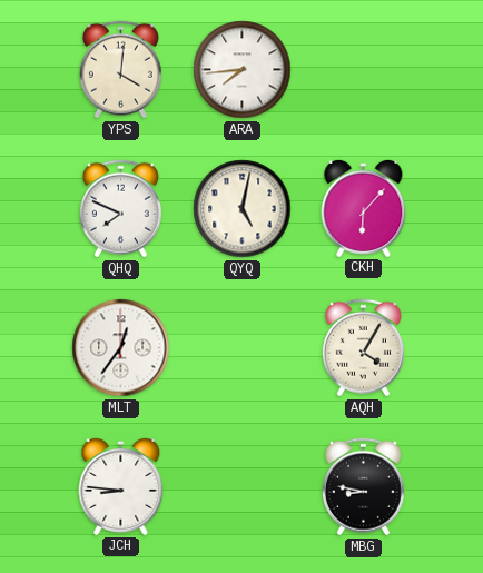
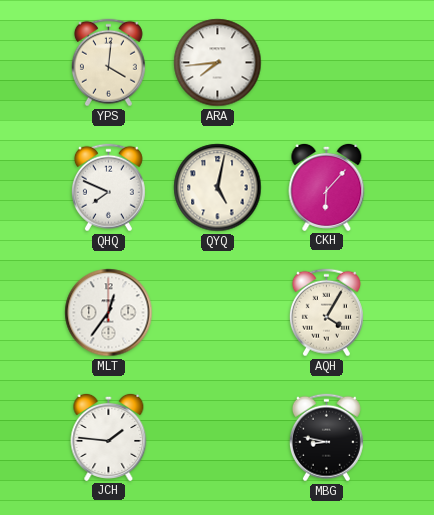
JCH: 8:46 -> 1:46 (109, 437)
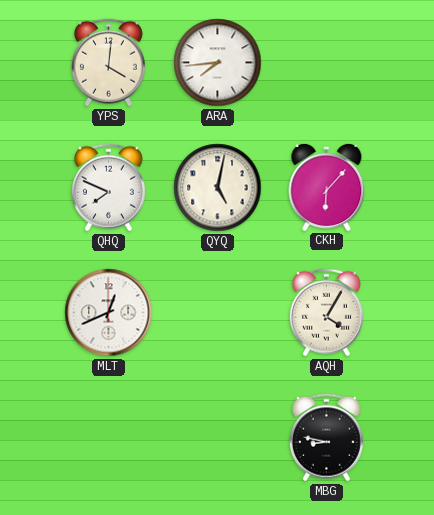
MLT: 12:36 -> 12:41 (109, 313)
JCH: 1:46 -> none (109, 437)
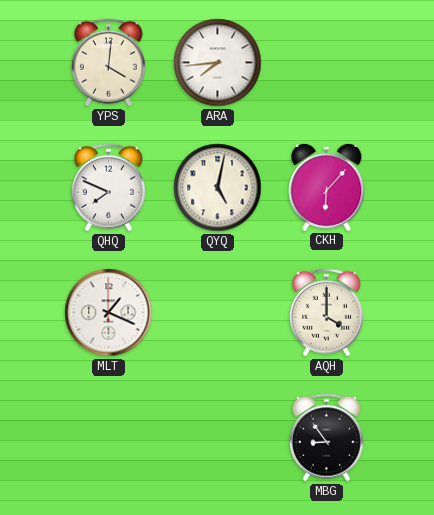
MLT: 12:41 -> 1:19 (109, 313)
AQH: 4:05 -> 4:00 (326, 313)
MBG: 8:47 -> 8:54 (326, 438)
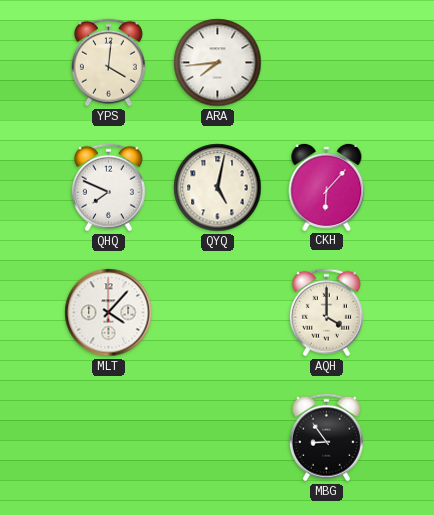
MLT: 1:19 -> 4:07 (109, 313)
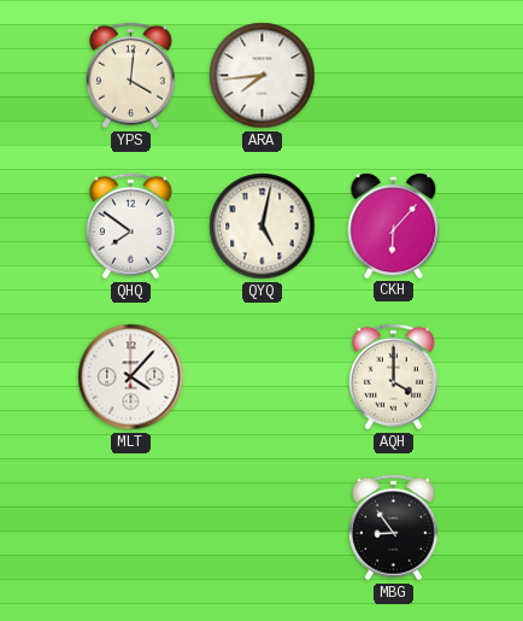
QHQ: 7:49 -> 7:51 (130, 227)
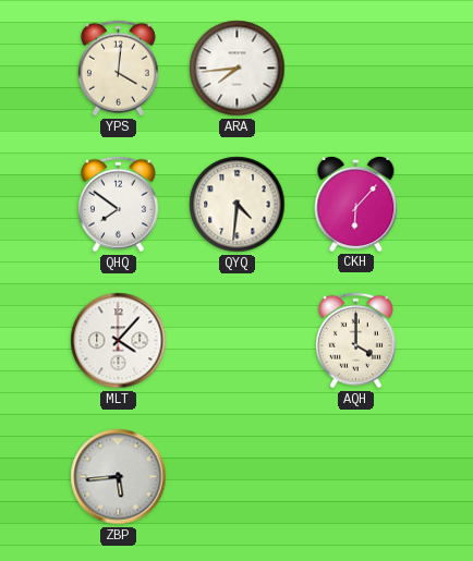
QYQ: 5:02 -> 4:31 (238, 205)
ZBP: none -> 5:44 (119, 477)
MBG: 8:54 -> none (393, 528)
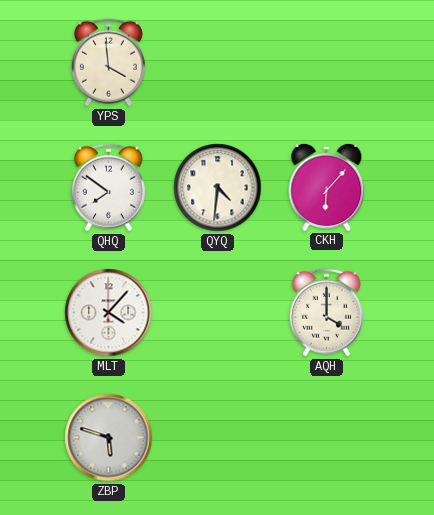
YPS: 4:01 -> 3:59 (108, 63)
ARA: 7:44 -> none (238, 69)
ZBP: 5:44 -> 5:48 (109, 438)
